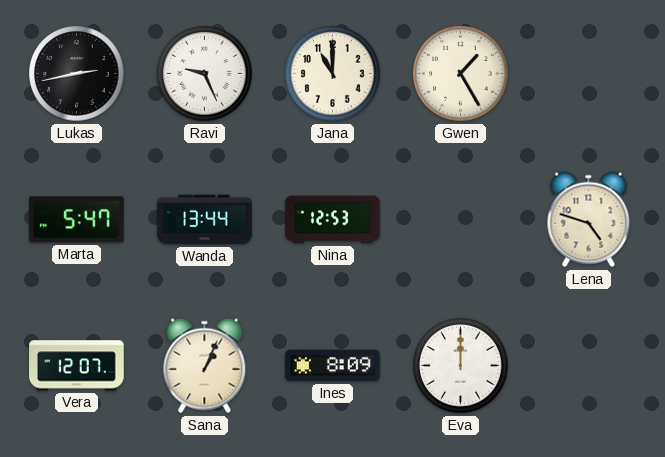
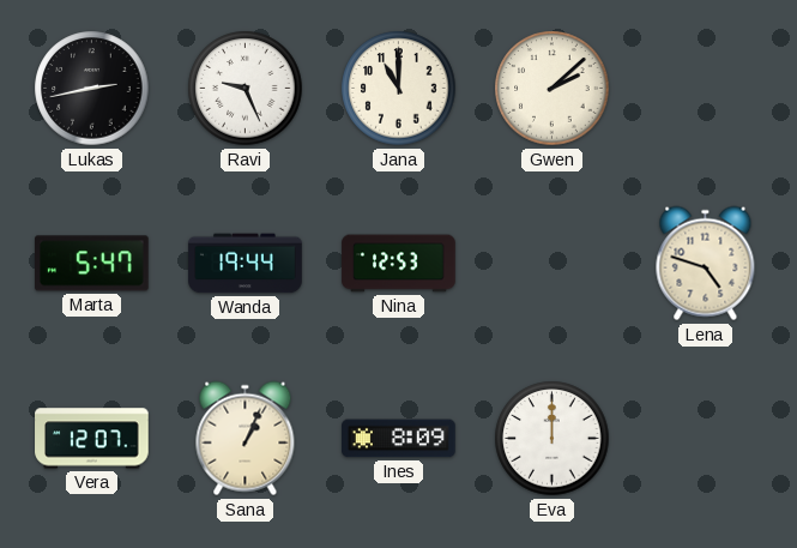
Gwen: 1:25 -> 2:08 (553, 89)
Wanda: 13:44 -> 19:44 (246, 264)
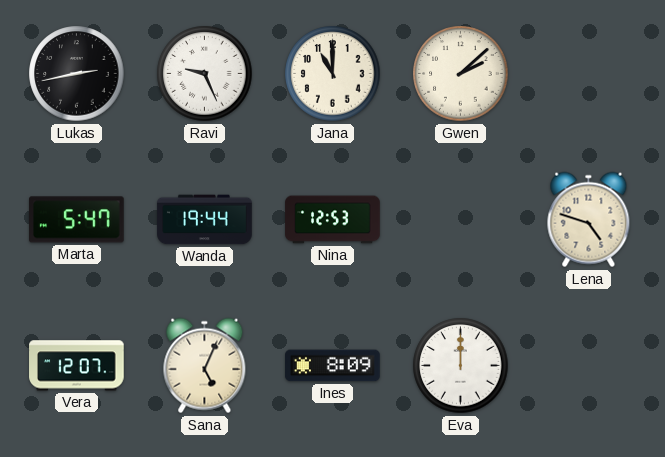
Sana: 1:04 -> 5:04 (205, 366)
